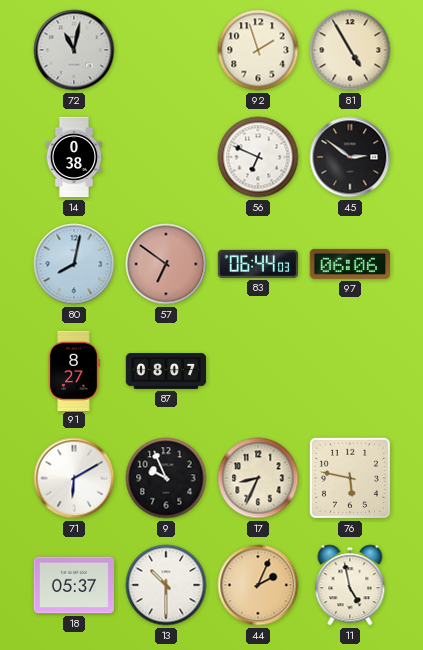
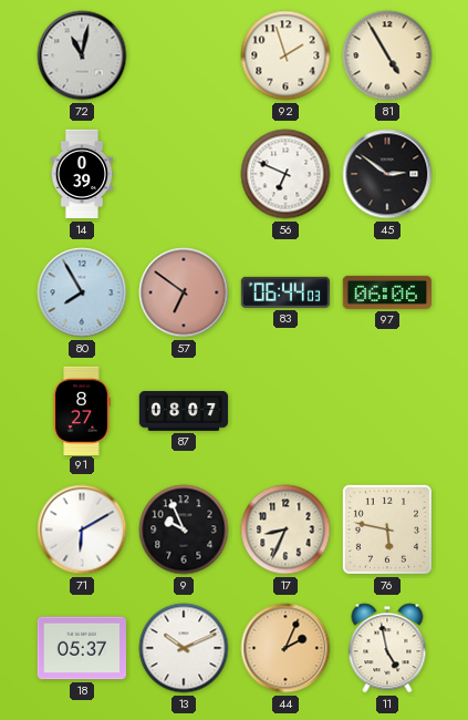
14: 0:38 -> 0:39 (82, 174)
80: 8:02 -> 7:55 (82, 292)
13: 10:30 -> 10:11 (184, 648)
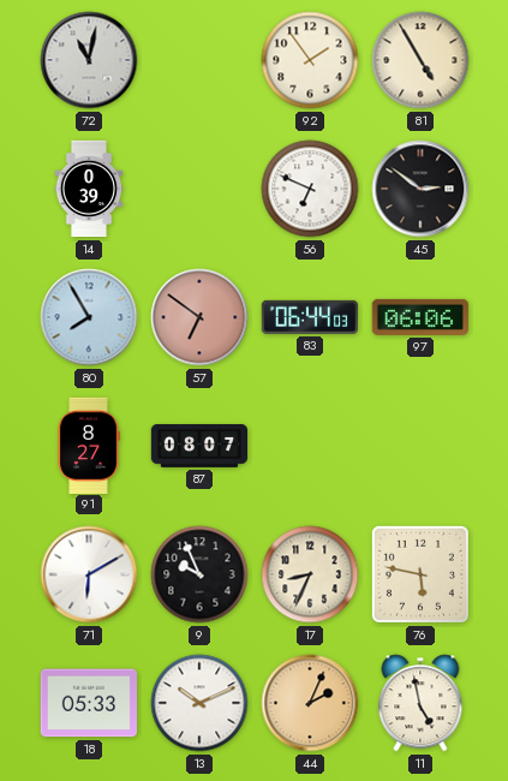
92: 1:57 -> 1:54 (310, 60)
18: 05:37 -> 05:33 (88, 703)
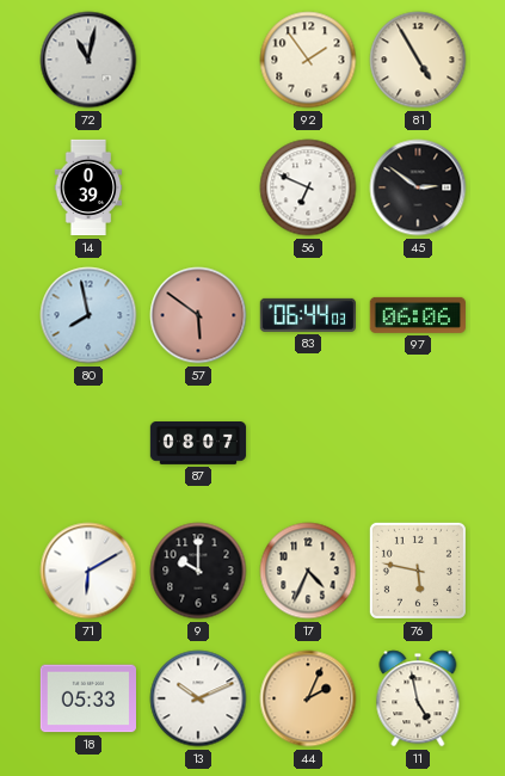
80: 7:55 -> 7:58 (88, 315)
57: 6:51 -> 5:51 (198, 315)
91: 8:27 -> none (89, 445)
9: 9:56 -> 10:00 (198, 571)
17: 8:34 -> 4:34 (308, 571)
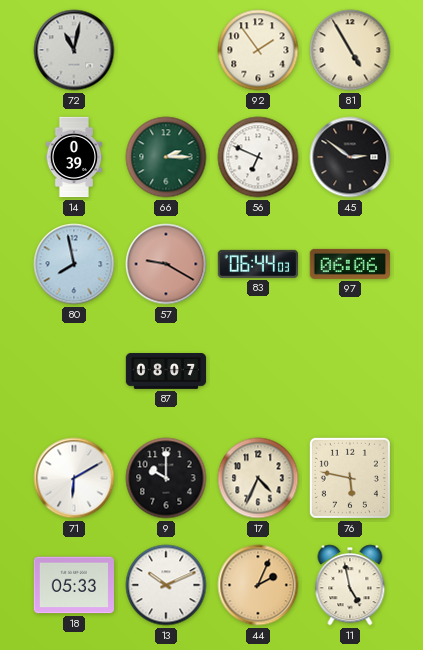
66: none -> 2:15 (166, 157)
57: 5:51 -> 9:20 (166, 264)
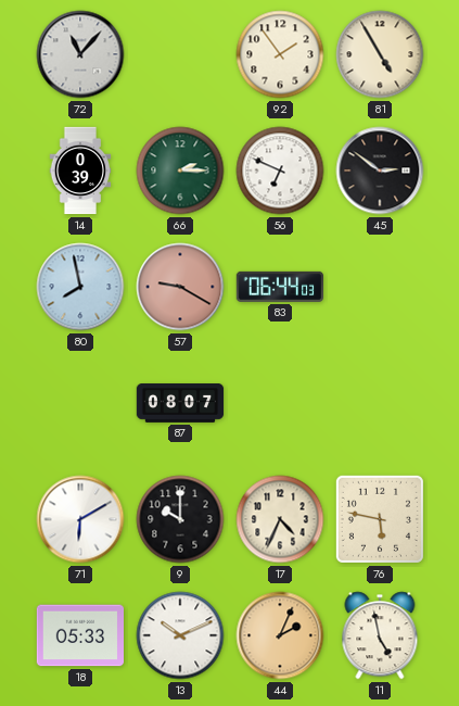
72: 11:02 -> 11:07 (80, 54)
97: 06:06 -> none (349, 264)
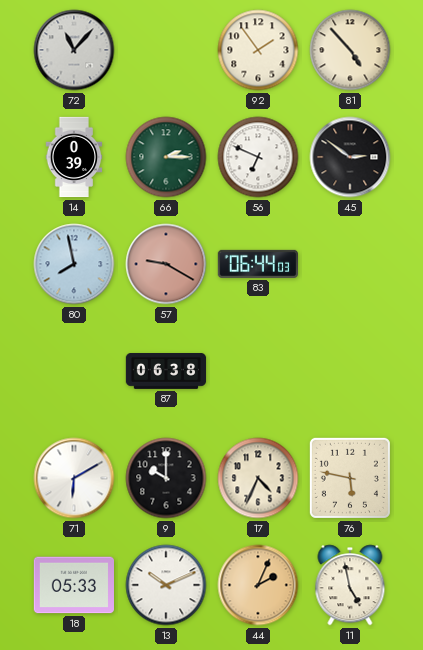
81: 4:55 -> 4:53 (350, 50)
87: 08:07 -> 06:38 (166, 372)
